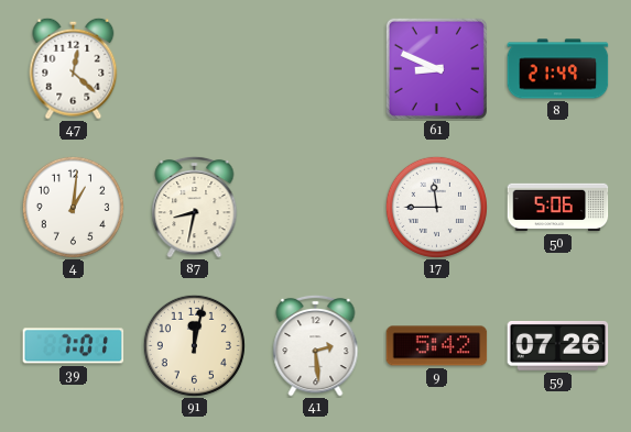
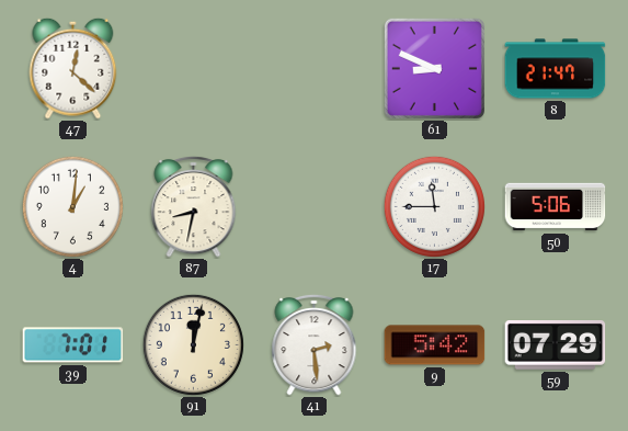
8: 21:49 -> 21:47 (556, 69)
59: 07:26 -> 07:29 (556, 345)
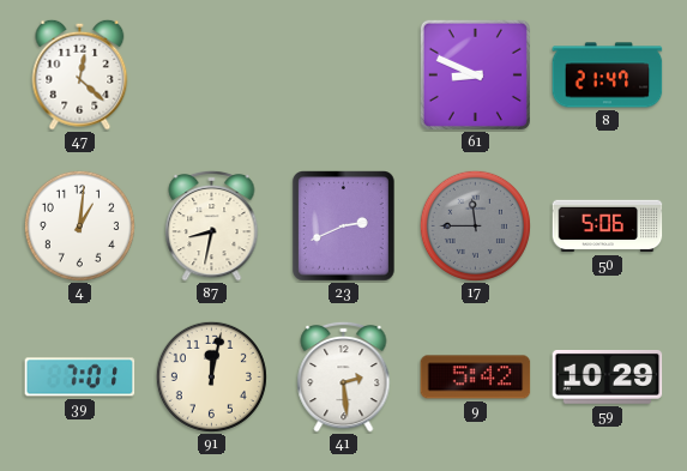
23: none -> 2:41 (344, 227)
17 dial: white -> grey (475, 225)
59: 07:29 -> 10:29 (608, 378)
